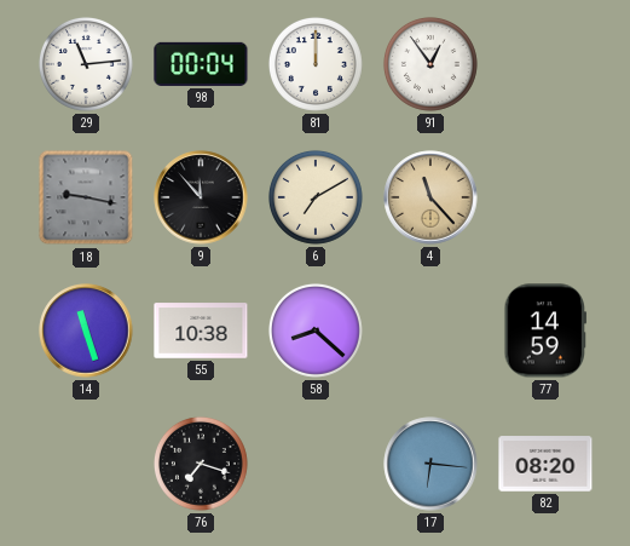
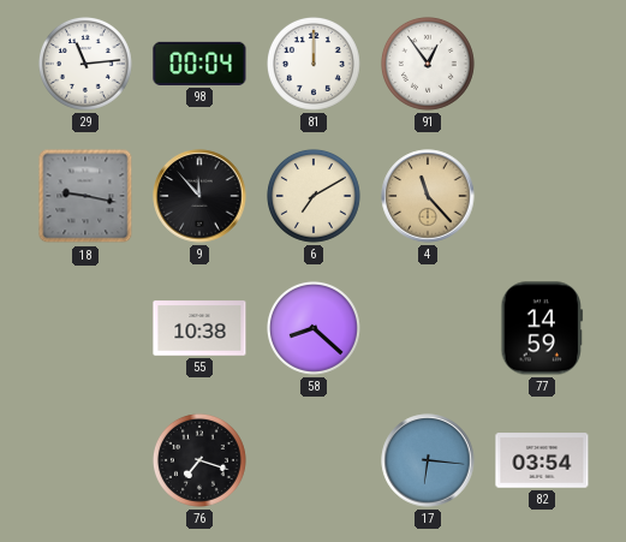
14: 11:27 -> none (86, 331)
82: 08:20 -> 03:54 (542, 460)
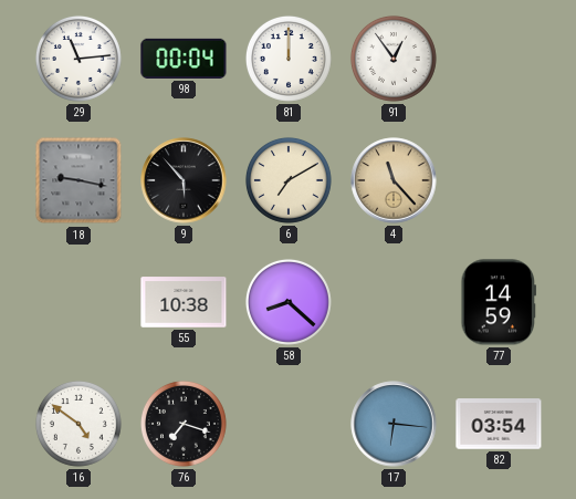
9: 11:53 -> 5:53 (184, 180)
16: none -> 4:51 (78, 424)
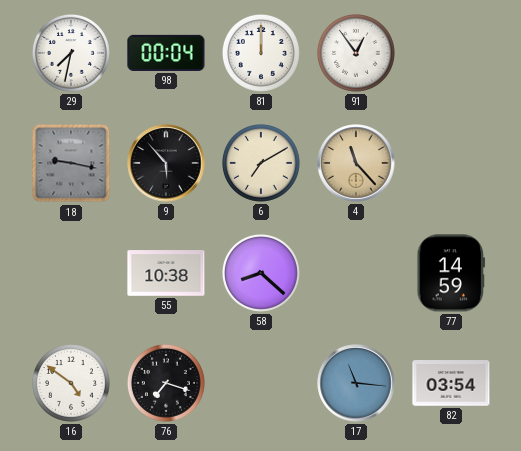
29: 11:14 -> 7:32 (71, 53)
17: 6:16 -> 11:16 (356, 383)
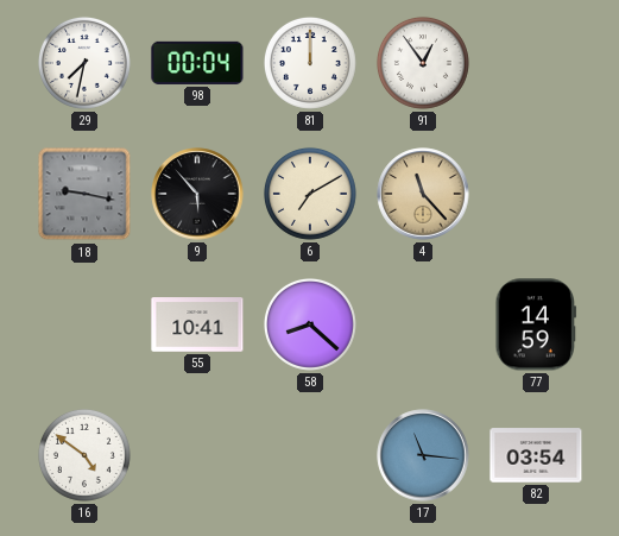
55: 10:38 -> 10:41 (197, 324)
76: 7:18 -> none (166, 383)
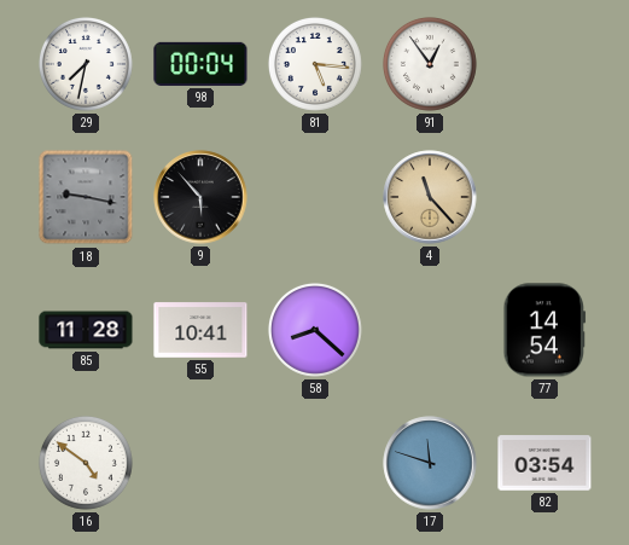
81: 12:00 -> 5:16 (315, 64)
6: 7:10 -> none (310, 194)
85: none -> 11:28 (86, 330)
77: 14:59 -> 14:54 (544, 330)
17: 11:16 -> 11:48 (430, 463)
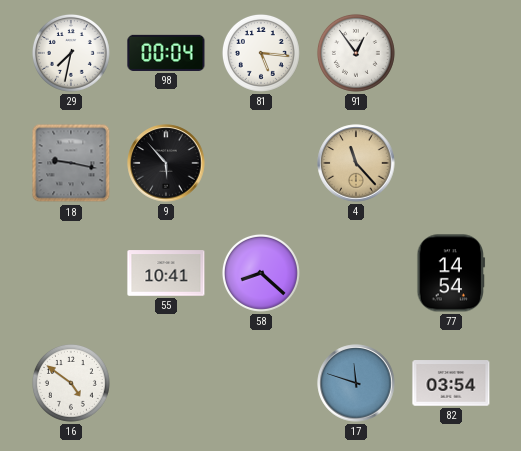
85: 11:28 -> none (86, 330)
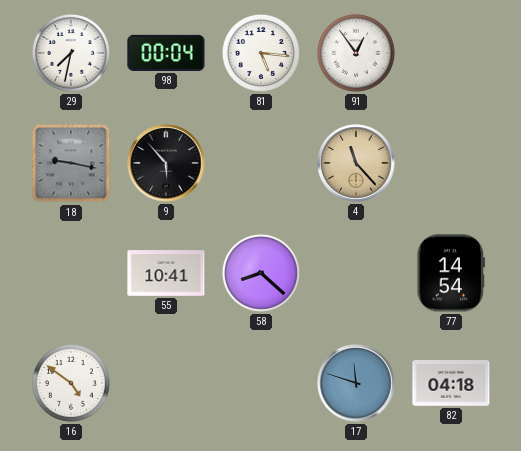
82: 03:54 -> 04:18 (451, 383)
